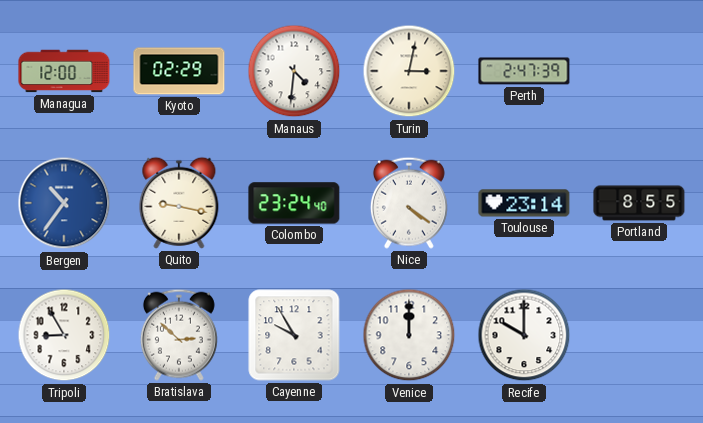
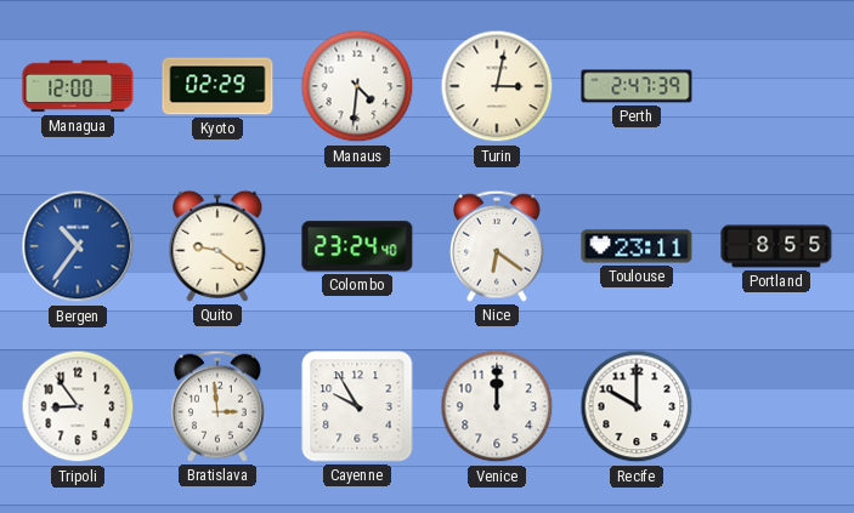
Quito: 9:17 -> 9:21 (217, 246)
Nice: 4:21 -> 6:21 (497, 246)
Toulouse: 23:14 -> 23:11 (637, 246)
Tripoli: 8:55 -> 8:54 (78, 406)
Bratislava: 2:52 -> 2:59 (217, 406)
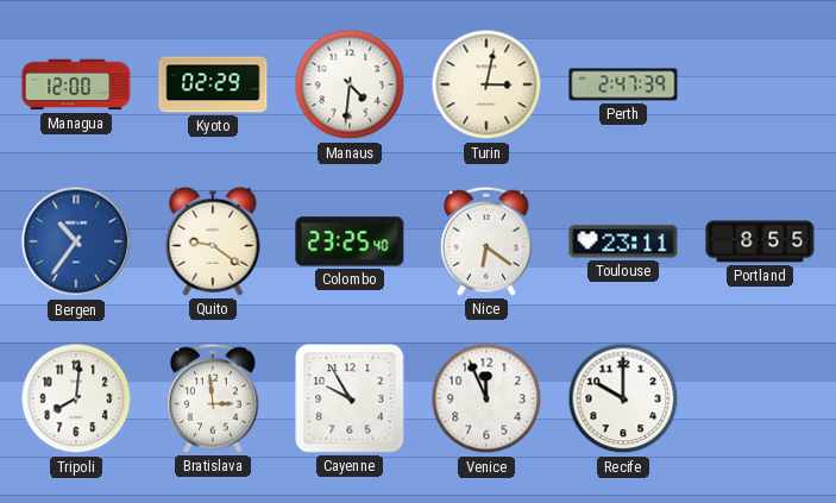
Colombo: 23:24 -> 23:25 (350, 241)
Tripoli: 8:54 -> 8:01 (76, 398)
Venice: 12:00 -> 11:56 (486, 398)
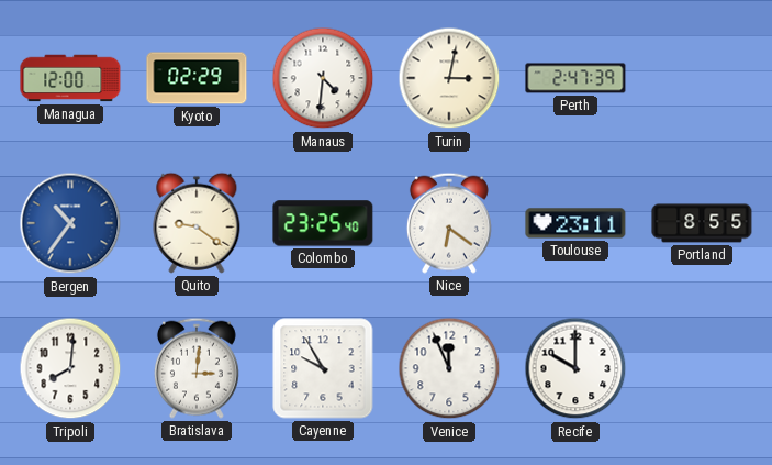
Bratislava: 2:59 -> 3:01 (197, 368)
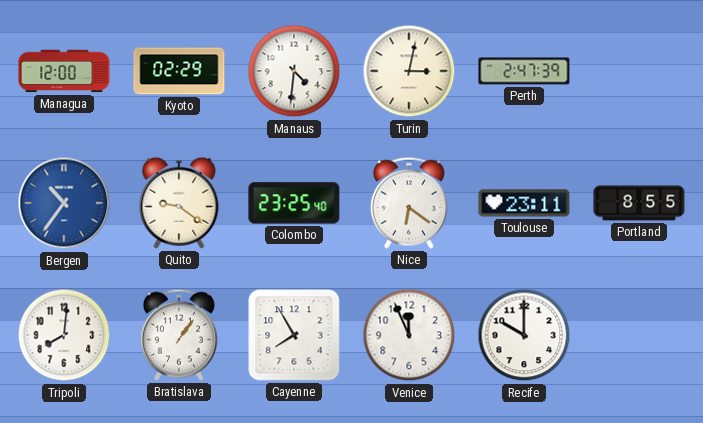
Bratislava: 3:01 -> 1:06 (179, 335)
Cayenne: 9:55 -> 7:55 (294, 335)
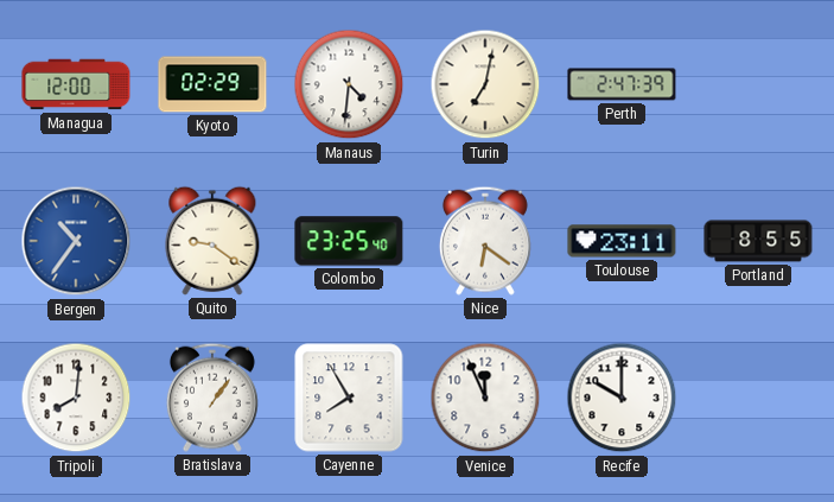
Turin: 3:02 -> 7:02 (485, 84)
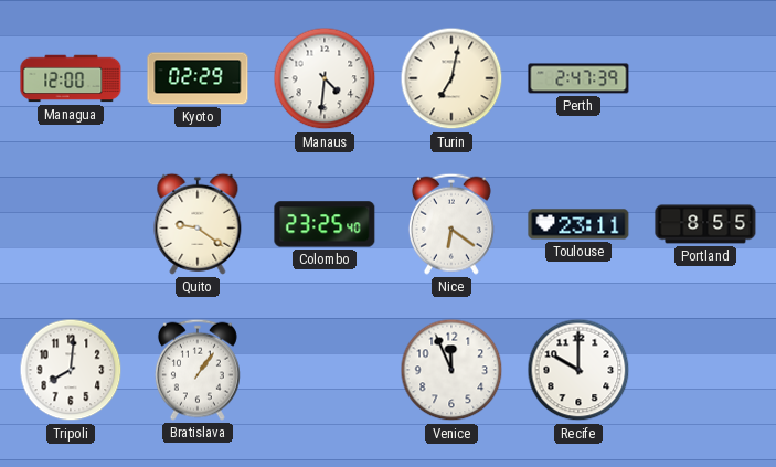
Bergen: 10:36 -> none (76, 241)
Cayenne: 7:55 -> none (349, 398)
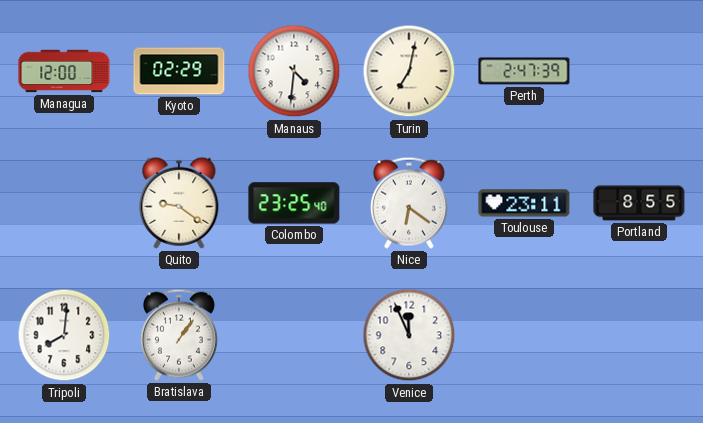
Recife: 10:00 -> none (578, 370)
